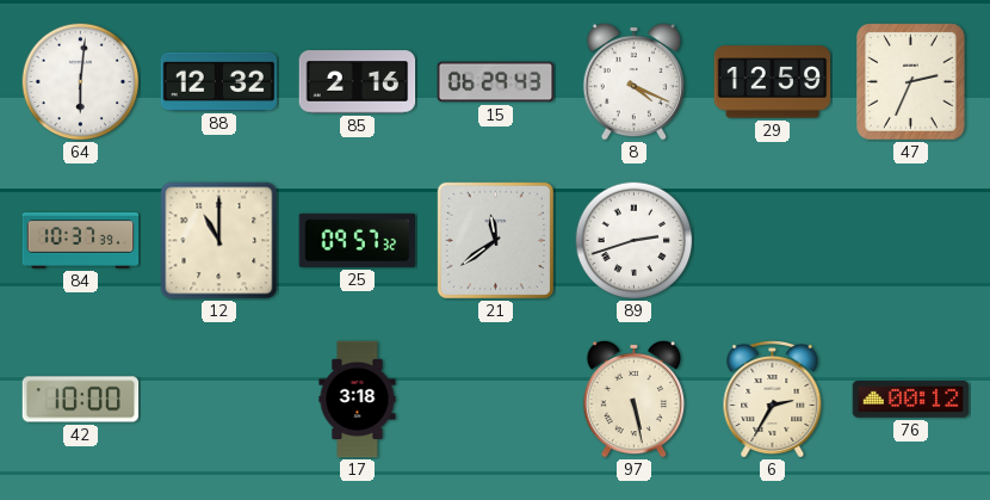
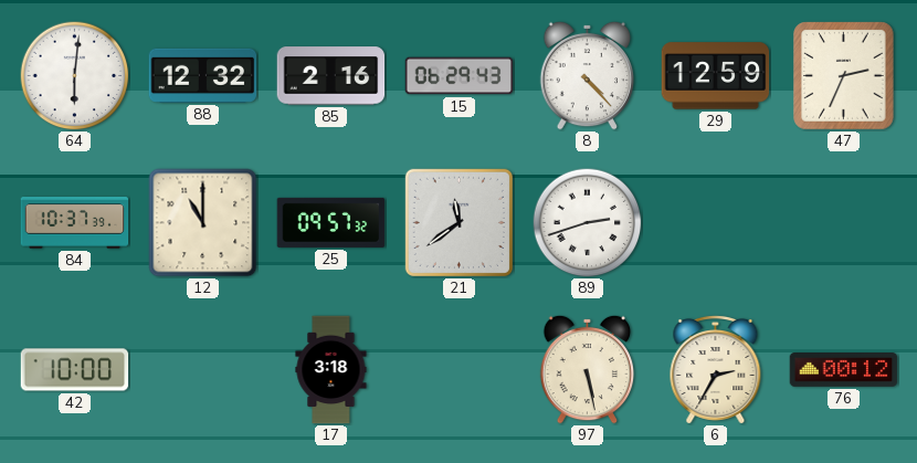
8: 4:19 -> 4:23 (588, 75)
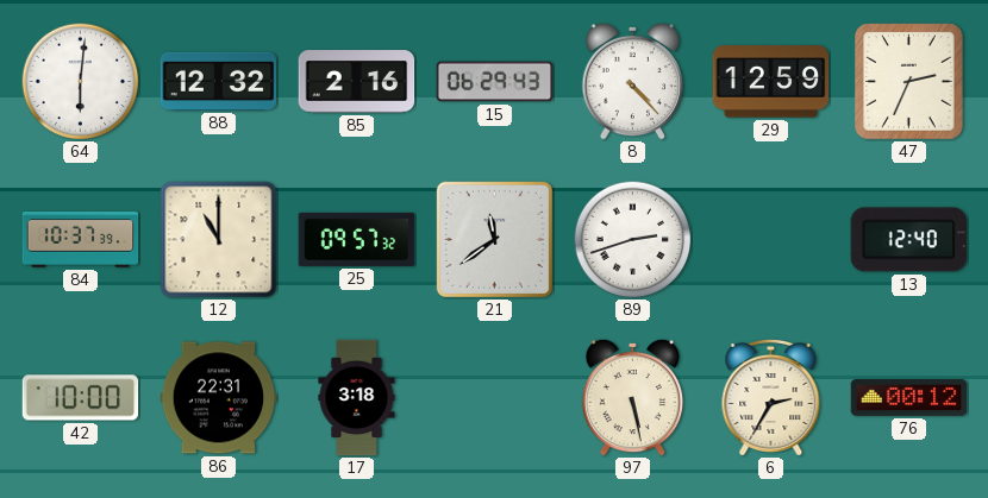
13: none -> 12:40 (908, 240)
86: none -> 22:31 (219, 398)
